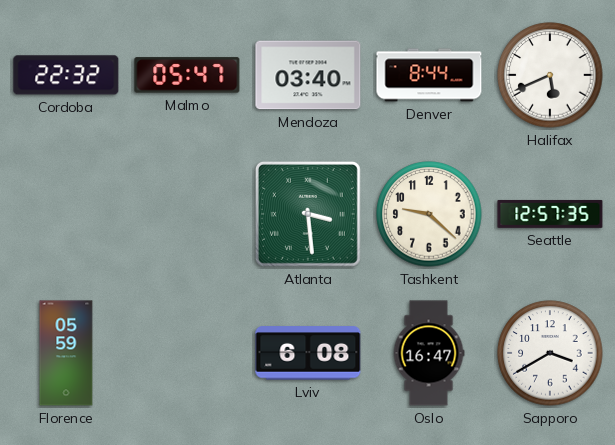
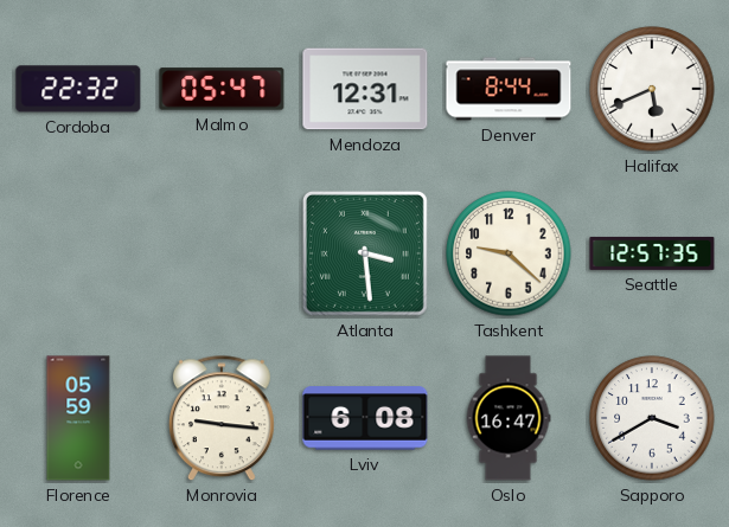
Mendoza: 03:40 -> 12:31 (365, 89)
Monrovia: none -> 9:16 (222, 419)
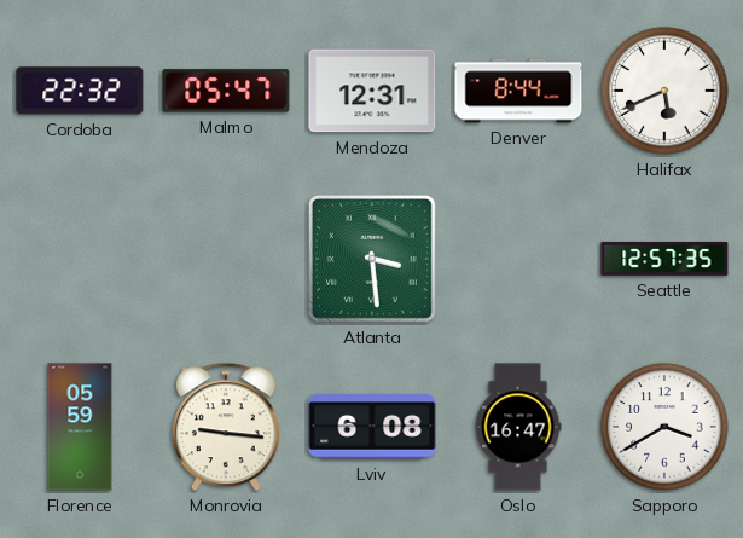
Tashkent: 9:22 -> none (509, 253)
